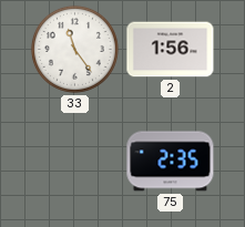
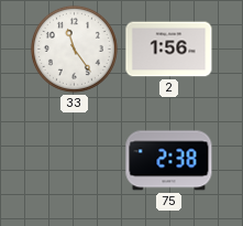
75: 2:35 -> 2:38 (169, 161)
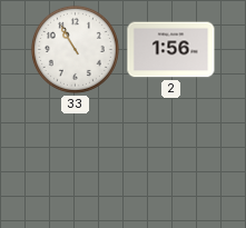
33: 11:24 -> 10:55 (75, 49)
75: 2:38 -> none (169, 161)
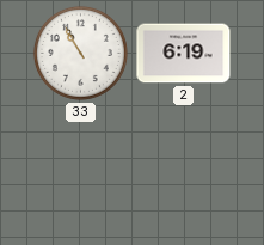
2: 1:56 -> 6:19 (184, 54)
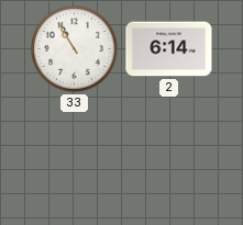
2: 6:19 -> 6:14 (169, 49)
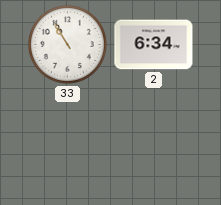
2: 6:14 -> 6:34 (154, 45)
